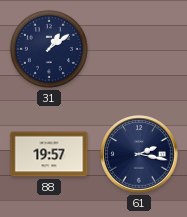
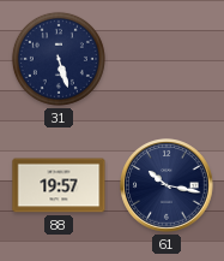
31: 1:09 -> 5:27 (59, 59)
61: 2:17 -> 10:17 (167, 185)
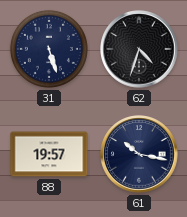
62: none -> 4:33 (139, 49)
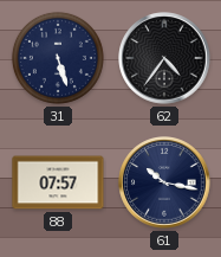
62: 4:33 -> 4:36 (164, 58)
88: 19:57 -> 07:57 (58, 182)
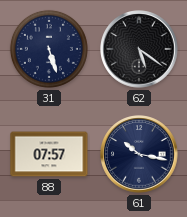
62: 4:36 -> 5:21 (139, 49)
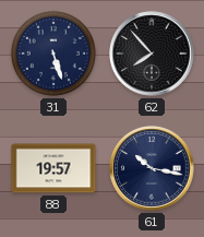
62: 5:21 -> 7:53 (152, 54)
88: 07:57 -> 19:57 (53, 168)
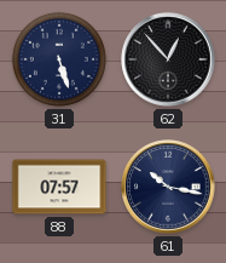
62: 7:53 -> 12:53 (168, 59)
88: 19:57 -> 07:57 (59, 187)
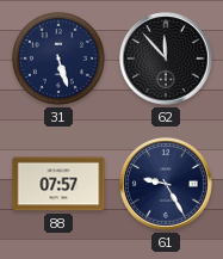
62: 12:53 -> 11:53 (166, 58)
61: 10:17 -> 9:25 (166, 184)
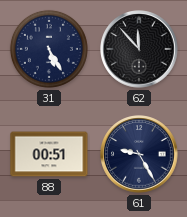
31: 5:27 -> 5:25 (49, 49)
88: 07:57 -> 00:51 (49, 154)
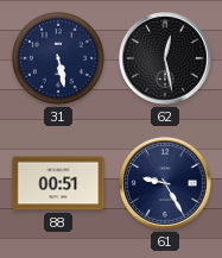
31: 5:25 -> 5:28 (58, 58)
62: 11:53 -> 12:28 (165, 58)
